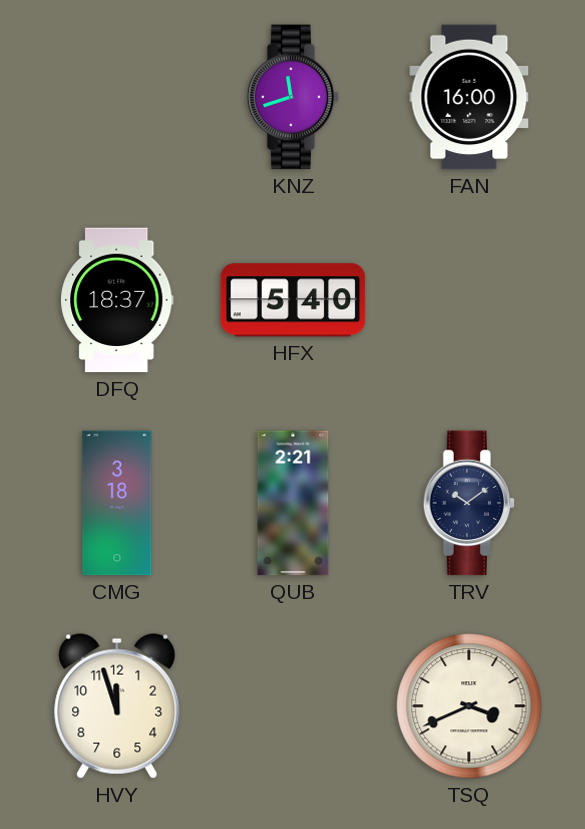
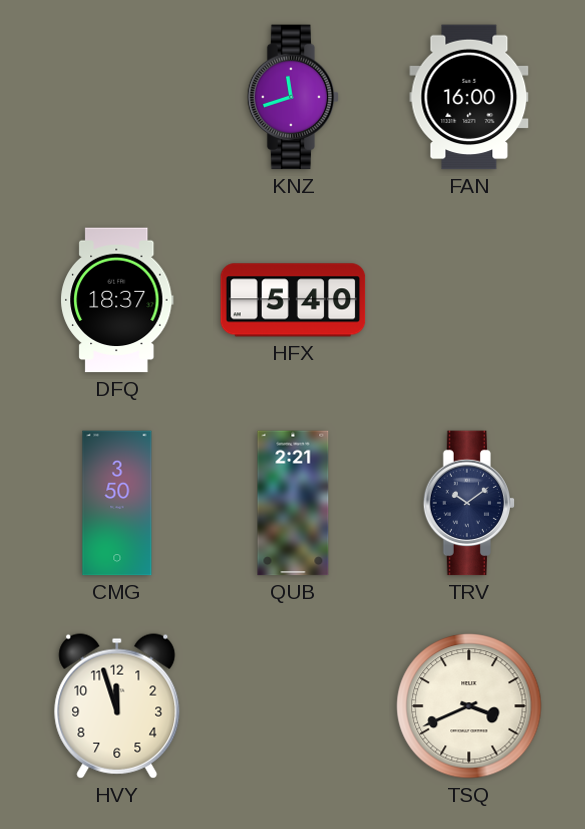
CMG: 3:18 -> 3:50 (117, 503)
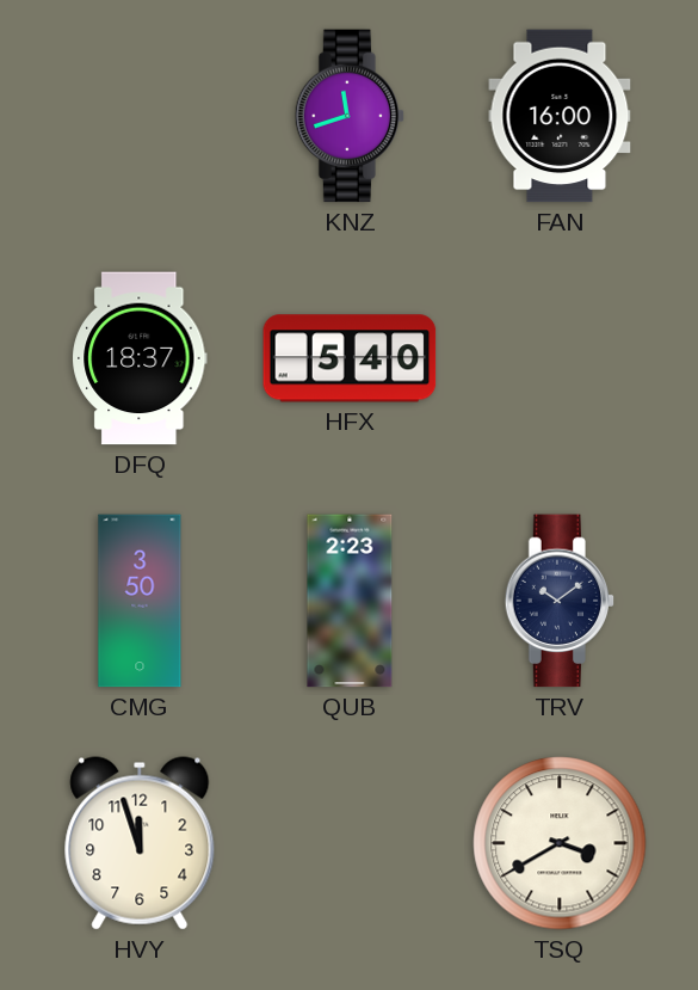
QUB: 2:21 -> 2:23 (350, 601)
TSQ: 3:41 -> 3:40 (560, 843)
